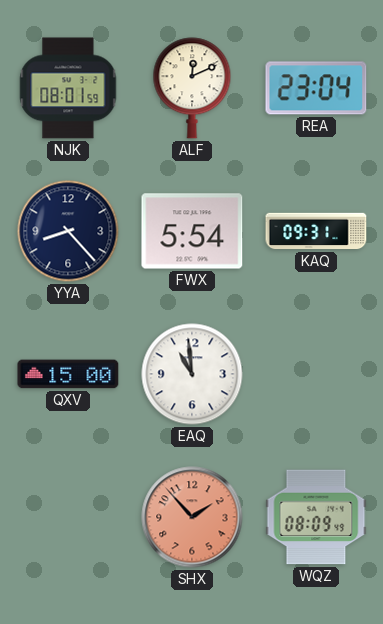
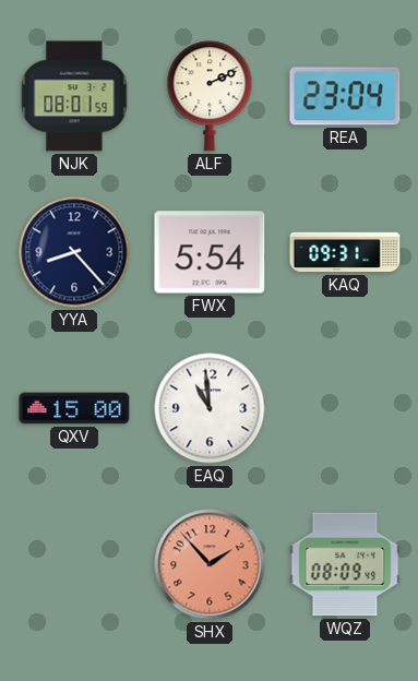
ALF: 12:11 -> 2:11 (210, 96)
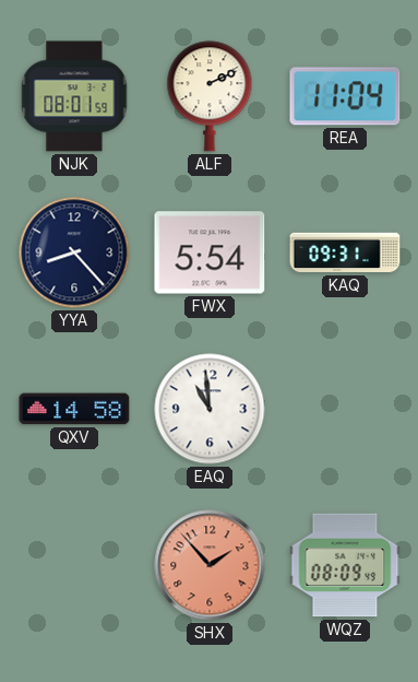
REA: 23:04 -> 11:04 (345, 96)
QXV: 15:00 -> 14:58 (74, 409)
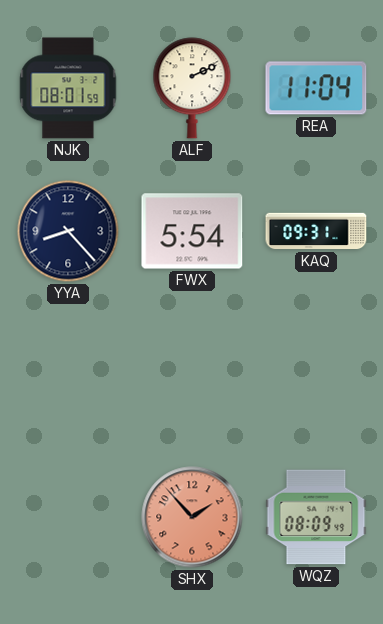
QXV: 14:58 -> none (74, 409)
EAQ: 10:59 -> none (210, 409)
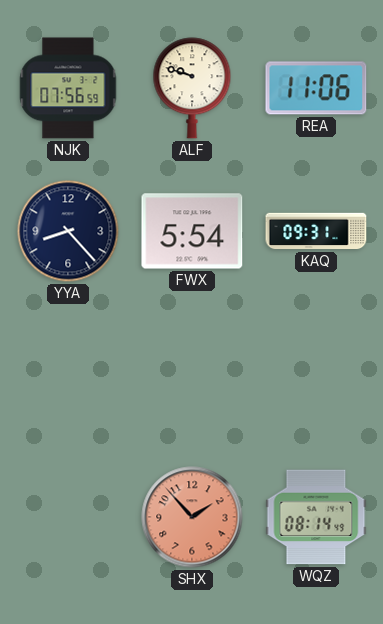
NJK: 08:01 -> 07:56 (68, 88)
ALF: 2:11 -> 9:48 (192, 88)
REA: 11:04 -> 11:06 (316, 88)
WQZ: 08:09 -> 08:14 (316, 517)
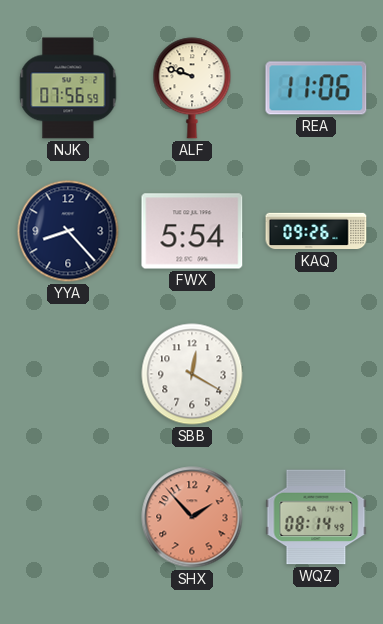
KAQ: 09:31 -> 09:26 (316, 231)
SBB: none -> 12:20 (192, 374)
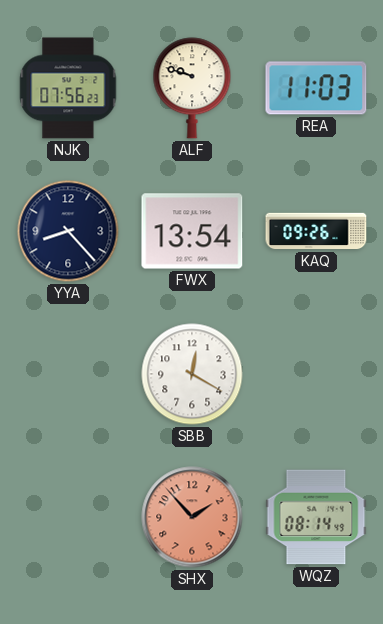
NJK: 07:56:59 -> 07:56:23 (68, 88)
REA: 11:06 -> 11:03 (316, 88)
FWX: 5:54 -> 13:54 (192, 231)
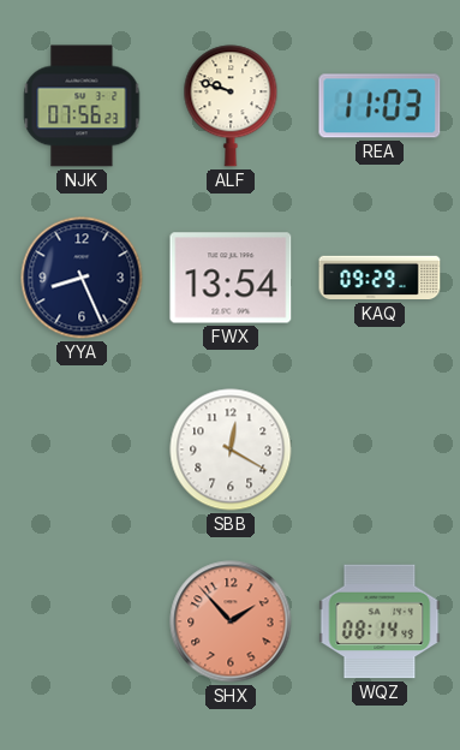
YYA: 8:23 -> 8:26 (82, 278)
KAQ: 09:26 -> 09:29 (380, 278)
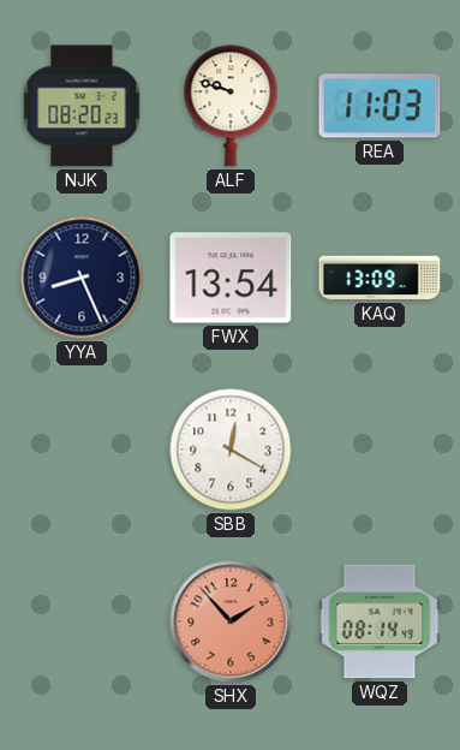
NJK: 07:56 -> 08:20 (82, 106)
KAQ: 09:29 -> 13:09 (380, 278)
